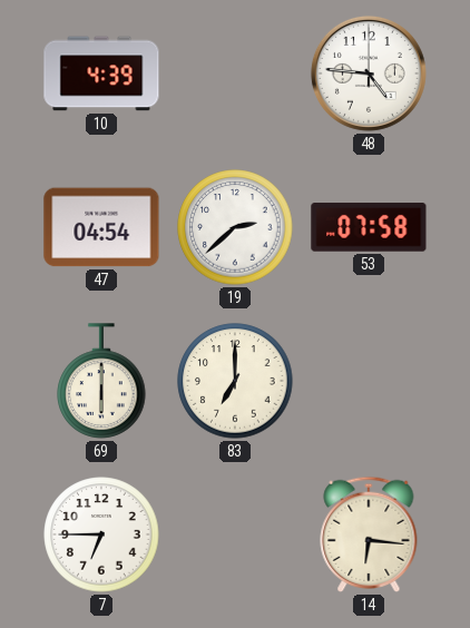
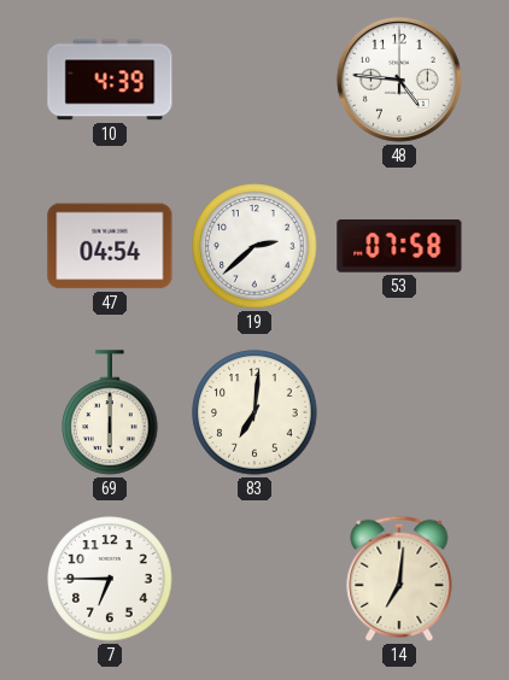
83: 7:00 -> 7:01 (255, 412)
14: 6:16 -> 7:01 (399, 579)
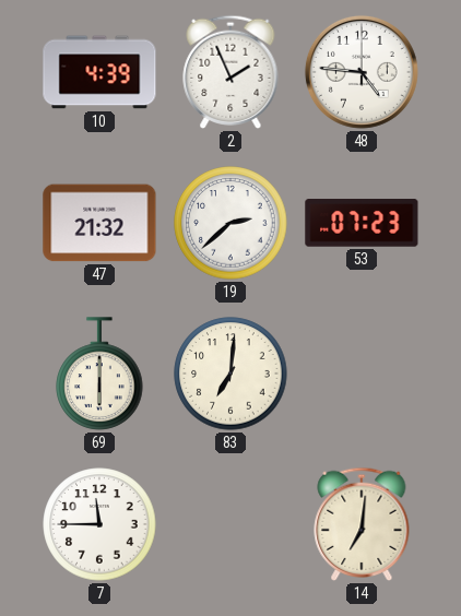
2: none -> 1:56 (230, 72)
47: 04:54 -> 21:32 (99, 223)
53: 07:58 -> 07:23 (362, 223)
7: 6:45 -> 11:45 (99, 524)
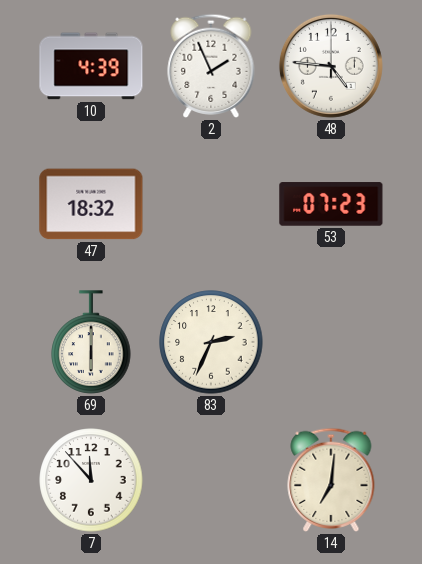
47: 21:32 -> 18:32 (91, 204)
19: 2:38 -> none (230, 223)
83: 7:01 -> 2:34 (211, 342)
7: 11:45 -> 11:53 (91, 480)
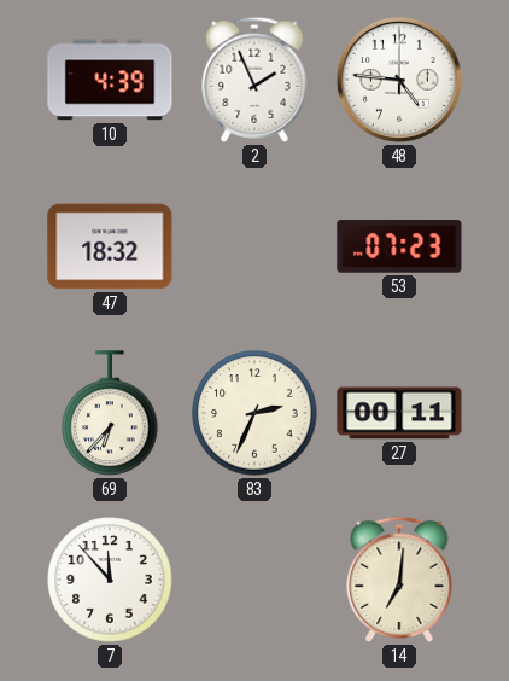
69: 6:00 -> 6:37 (110, 413)
27: none -> 00:11 (399, 413)
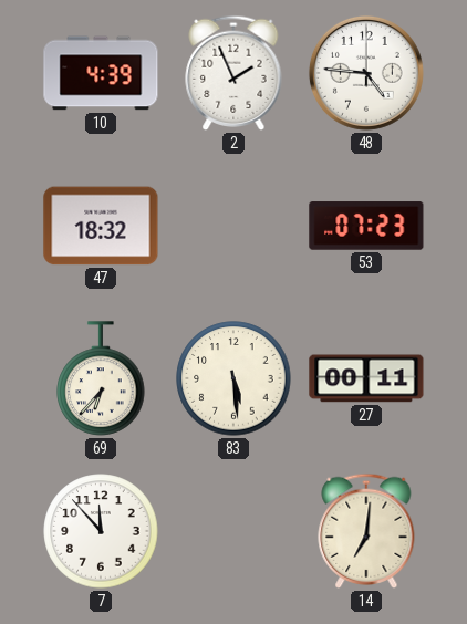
83: 2:34 -> 5:29 (233, 378)
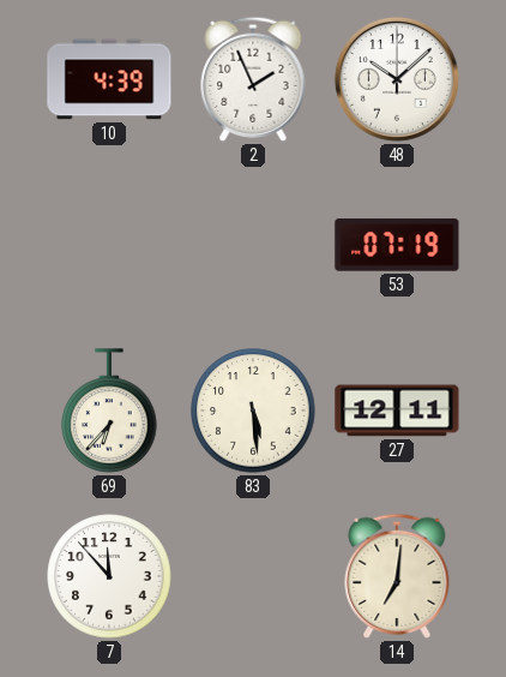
48: 4:46 -> 10:08 (397, 79)
47: 18:32 -> none (101, 226)
53: 07:23 -> 07:19 (397, 245)
27: 00:11 -> 12:11 (397, 411)
